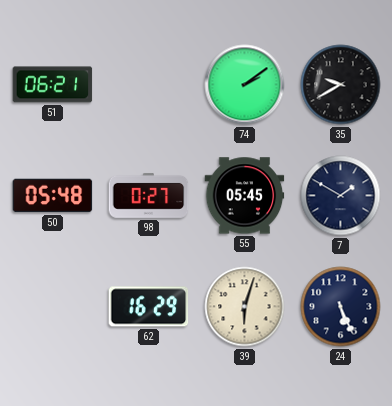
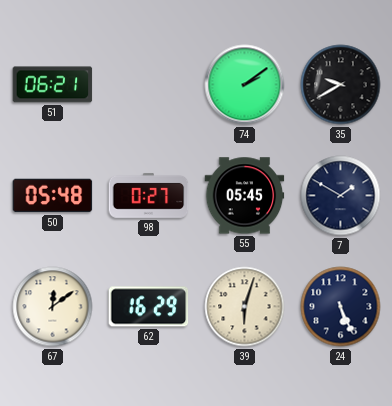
67: none -> 12:09 (53, 307)
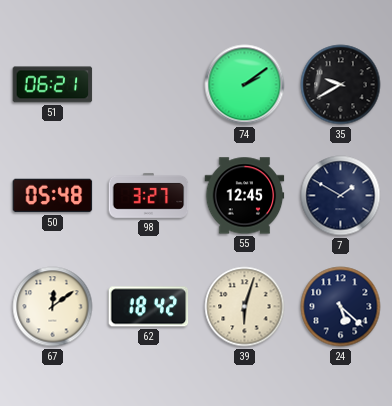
98: 0:27 -> 3:27 (149, 195)
55: 05:45 -> 12:45 (245, 196)
62: 16:29 -> 18:42 (149, 307)
24: 5:26 -> 5:22 (341, 307)
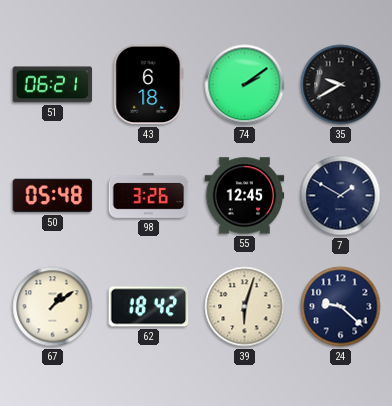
43: none -> 6:18 (149, 85)
98: 3:27 -> 3:26 (149, 195)
67: 12:09 -> 1:09 (53, 307)
24: 5:22 -> 9:22 (341, 307)
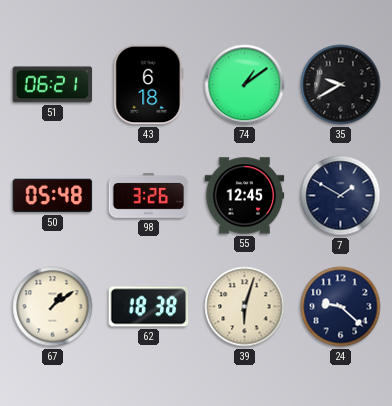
74: 2:09 -> 1:09 (245, 85)
62: 18:42 -> 18:38 (149, 307)
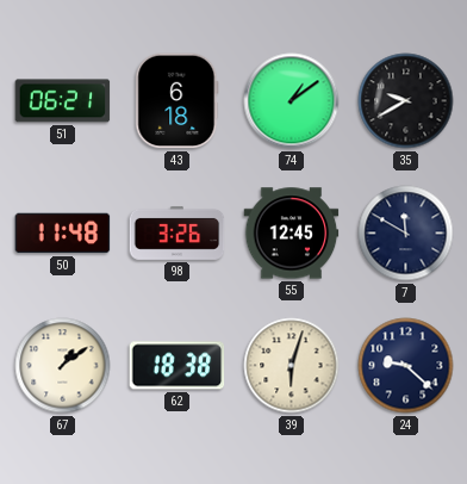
50: 05:48 -> 11:48 (63, 234)
7: 1:50 -> 11:50 (406, 234)
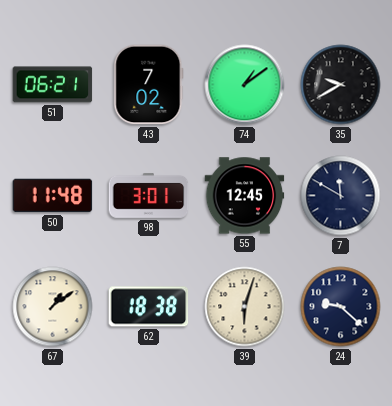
43: 6:18 -> 7:02 (149, 85)
98: 3:26 -> 3:01 (149, 195)
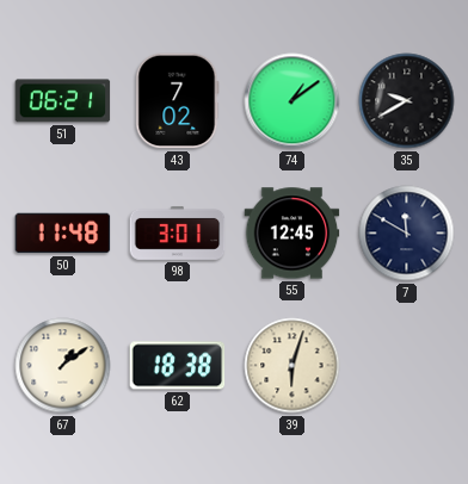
24: 9:22 -> none (341, 307)
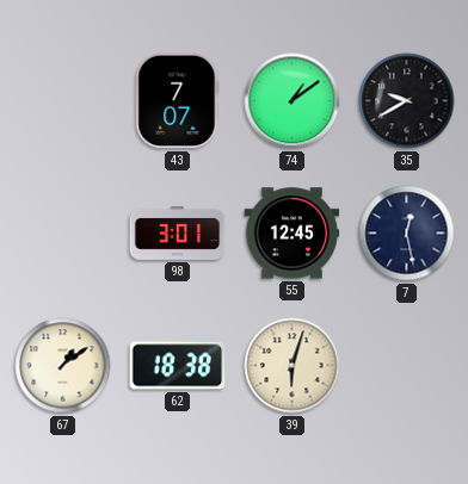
51: 06:21 -> none (63, 101)
43: 7:02 -> 7:07 (178, 101)
50: 11:48 -> none (63, 234)
7: 11:50 -> 12:28 (407, 234)
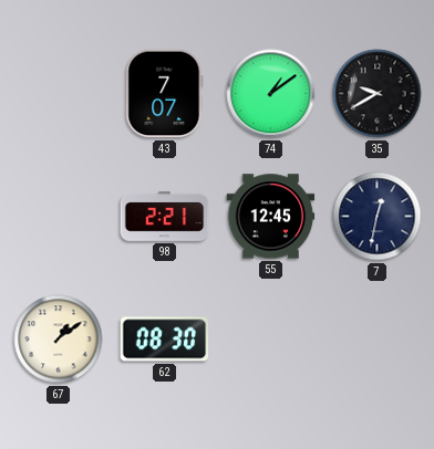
98: 3:01 -> 2:21 (165, 216)
7: 12:28 -> 12:32 (378, 217)
62: 18:38 -> 08:30 (165, 340)
39: 6:03 -> none (292, 366)
